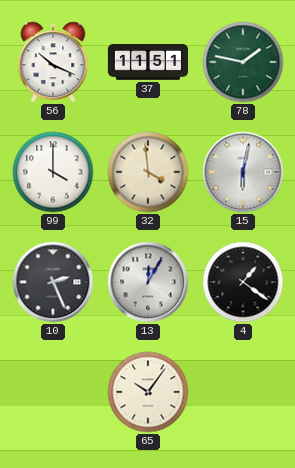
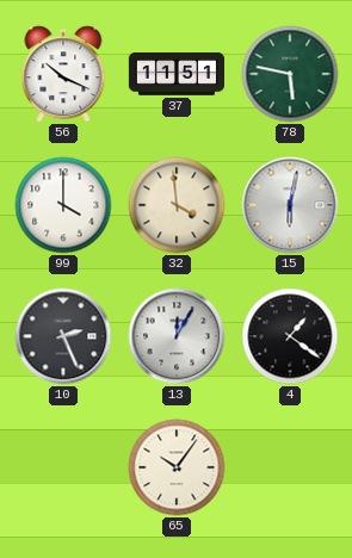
78: 1:47 -> 5:47 (290, 74)
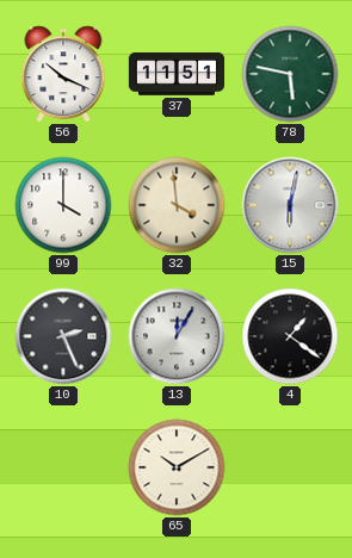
65: 10:06 -> 10:10 (177, 467)
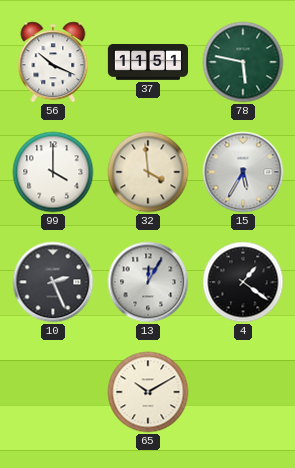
15: 6:02 -> 5:35 (243, 172)
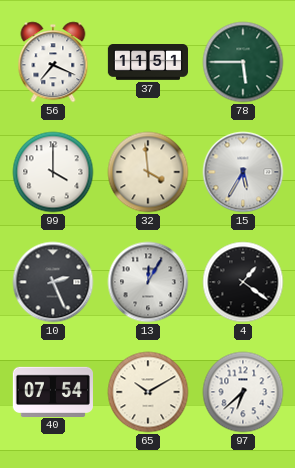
56: 10:19 -> 7:19 (53, 62)
78: 5:47 -> 5:45 (243, 62)
40: none -> 07:54 (53, 391)
97: none -> 6:38 (243, 392)
